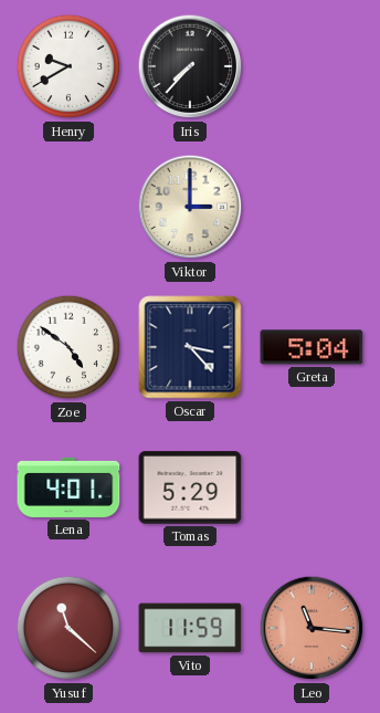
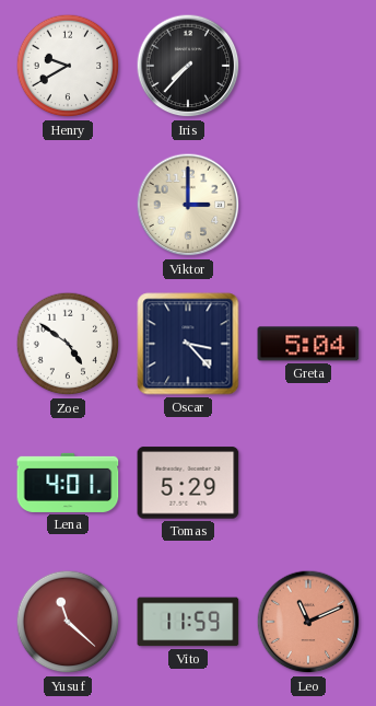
Leo: 11:16 -> 11:11 (308, 622)
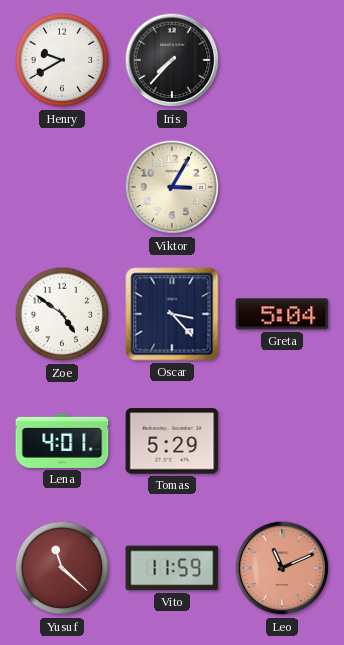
Viktor: 3:00 -> 3:05 (172, 187)
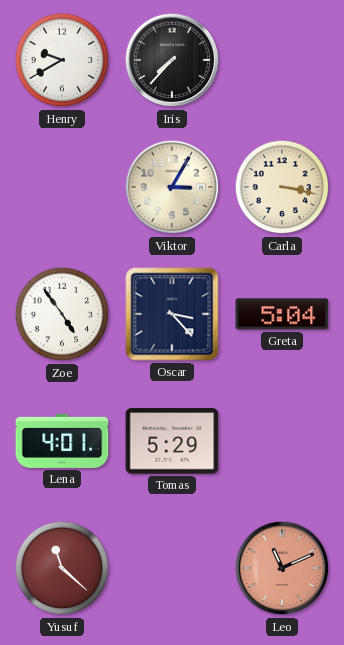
Carla: none -> 3:17 (282, 187)
Zoe: 4:51 -> 4:54 (62, 314)
Vito: 11:59 -> none (172, 568)
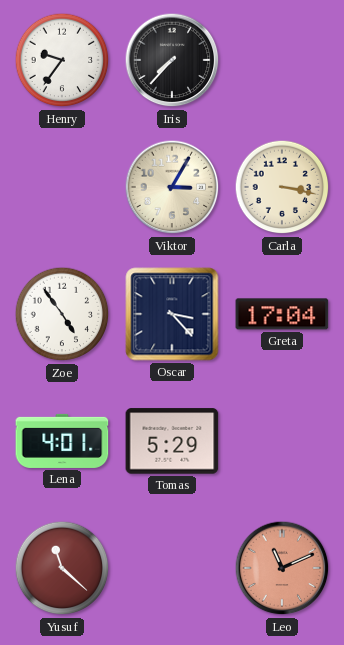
Henry: 9:40 -> 9:36 (62, 60)
Greta: 5:04 -> 17:04 (282, 314)
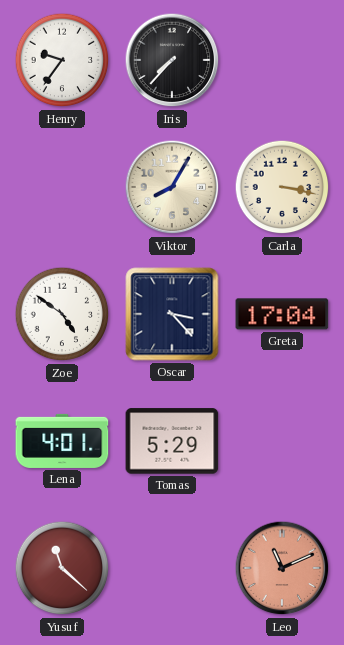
Viktor: 3:05 -> 8:05 (172, 187)
Zoe: 4:54 -> 4:51 (62, 314)
